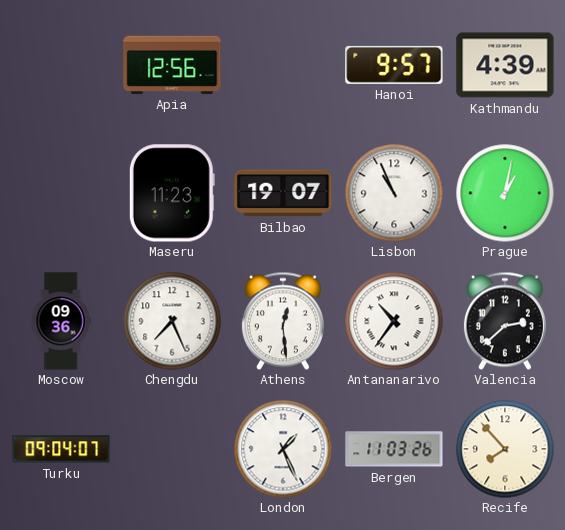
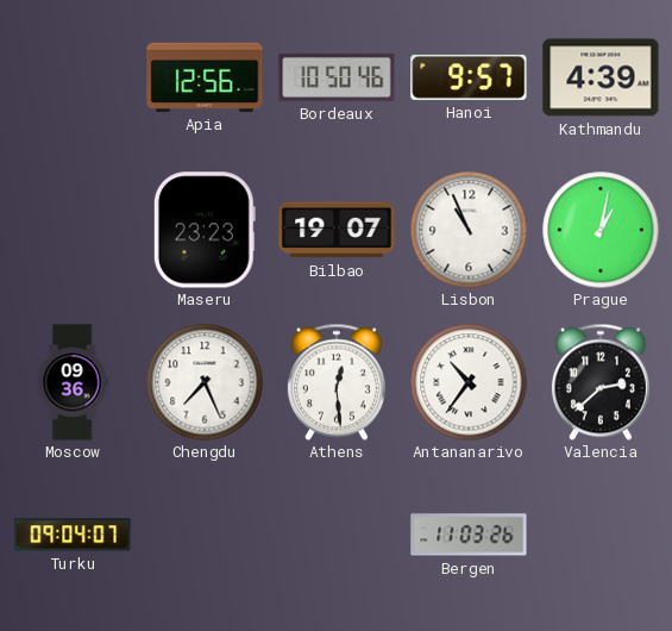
Bordeaux: none -> 10:50 (337, 77)
Maseru: 11:23 -> 23:23 (205, 230)
London: 1:26 -> none (283, 449)
Recife: 7:53 -> none (505, 449)
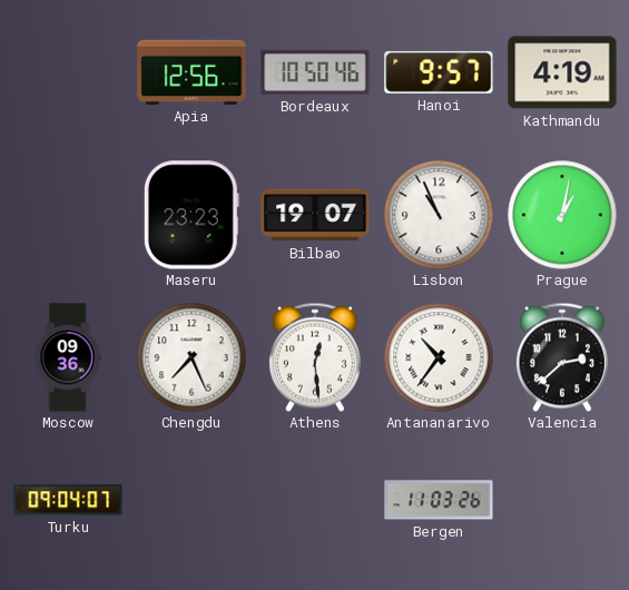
Kathmandu: 4:39 -> 4:19 (562, 72)
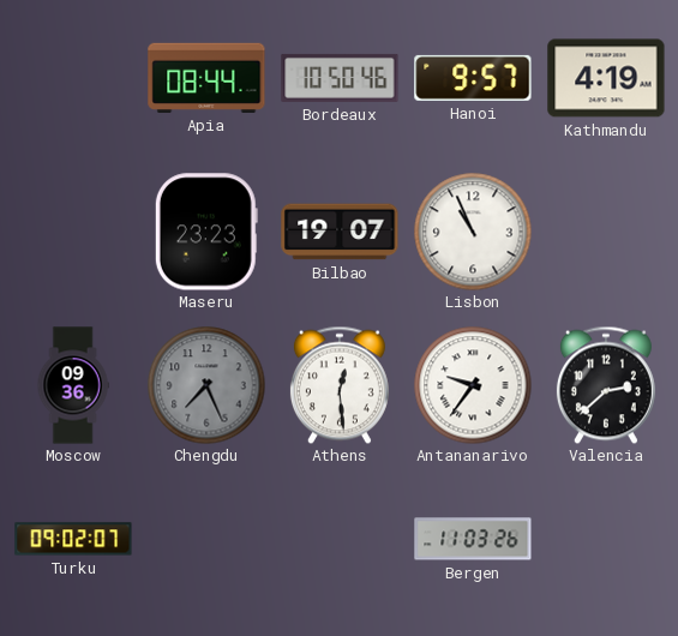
Apia: 12:56 -> 08:44 (206, 78)
Prague: 1:02 -> none (562, 215)
Chengdu dial: white -> grey (206, 385)
Antananarivo: 10:36 -> 9:36 (473, 385)
Turku: 09:04 -> 09:02 (73, 539)
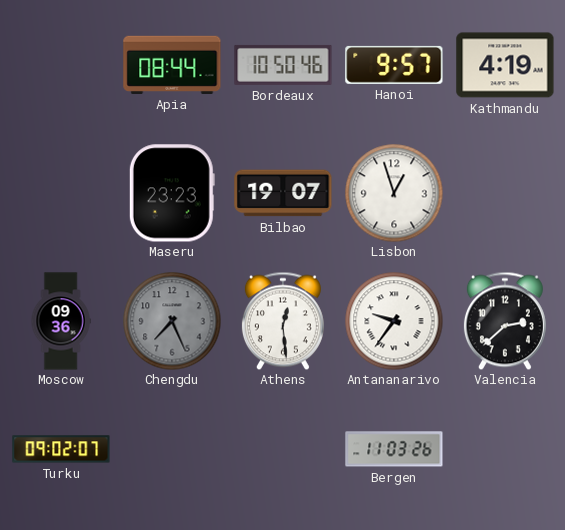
Lisbon: 10:56 -> 12:57 (394, 193)
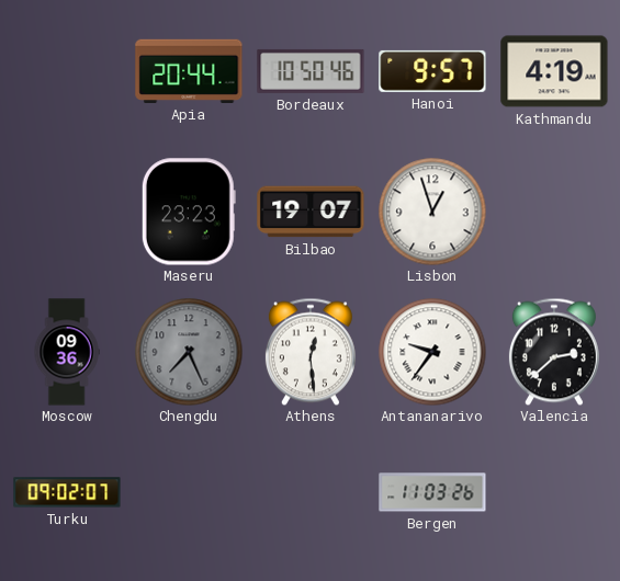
Apia: 08:44 -> 20:44 (189, 71)
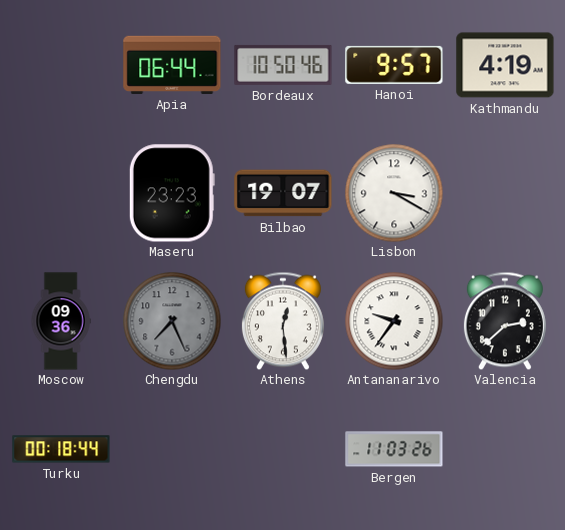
Apia: 20:44 -> 06:44 (172, 65)
Lisbon: 12:57 -> 3:20 (394, 193)
Turku: 09:02 -> 00:18 (61, 449)
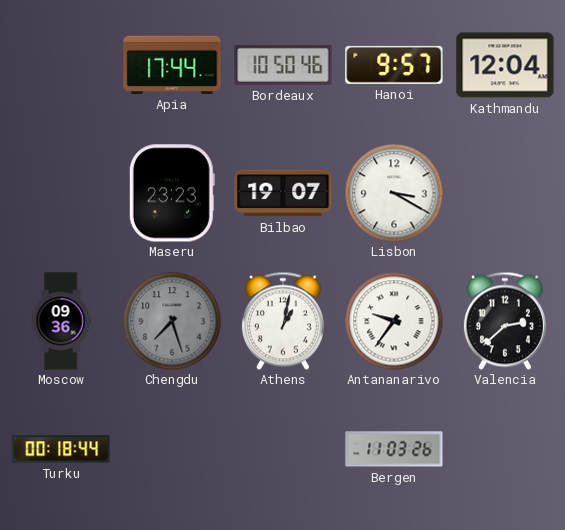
Apia: 06:44 -> 17:44 (172, 65)
Kathmandu: 4:19 -> 12:04 (505, 65)
Chengdu: 7:26 -> 7:27 (172, 321)
Athens: 12:29 -> 1:02 (283, 321)
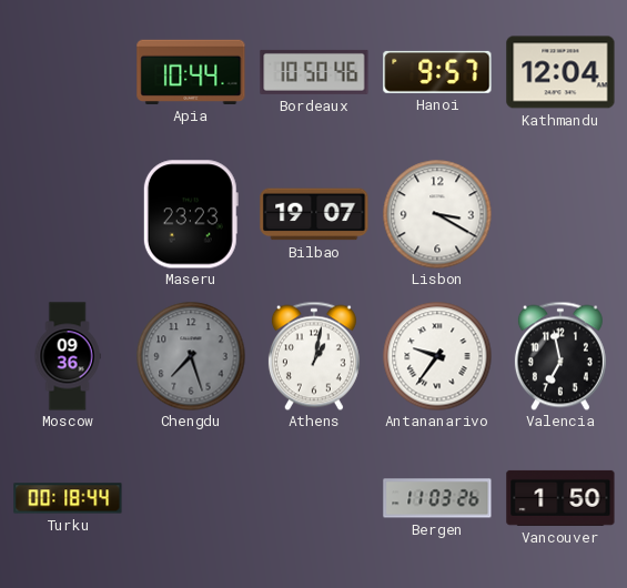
Apia: 17:44 -> 10:44 (191, 72)
Valencia: 2:38 -> 6:58 (560, 356)
Vancouver: none -> 1:50 (560, 498)
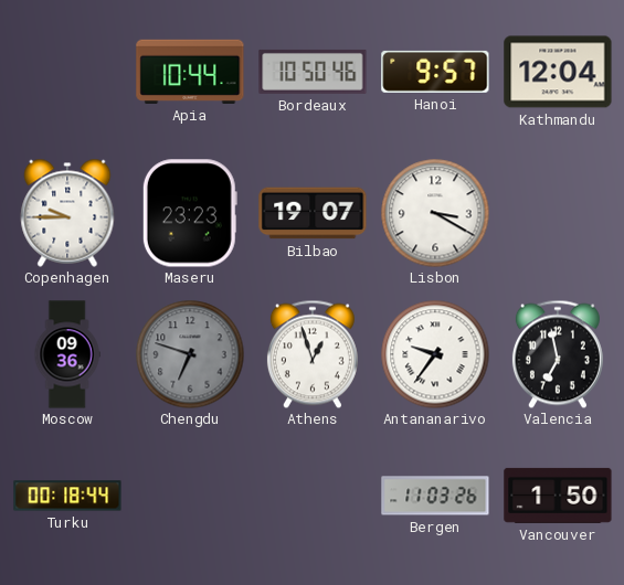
Copenhagen: none -> 9:45 (67, 213)
Chengdu: 7:27 -> 6:48 (190, 354)
Athens: 1:02 -> 12:57 (313, 354)
